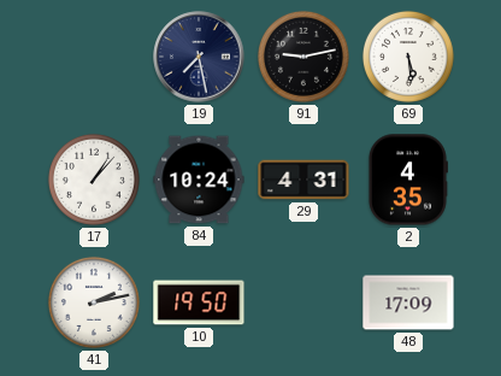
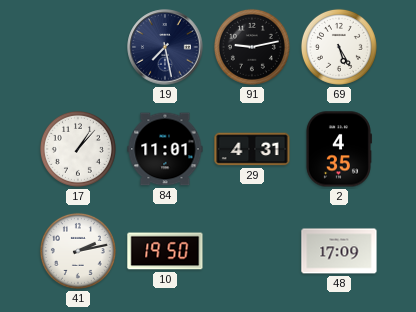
69: 5:29 -> 5:25 (339, 47)
84: 10:24 -> 11:01 (165, 149)
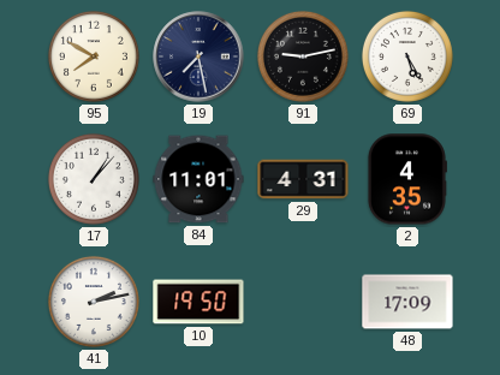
95: none -> 7:50 (94, 56)
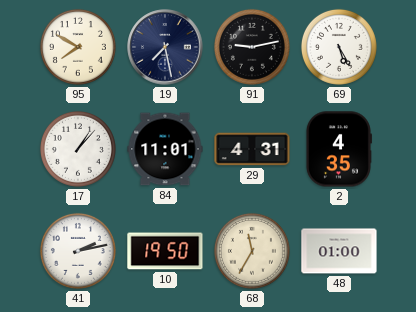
68: none -> 11:35 (252, 251)
48: 17:09 -> 01:00 (339, 251)
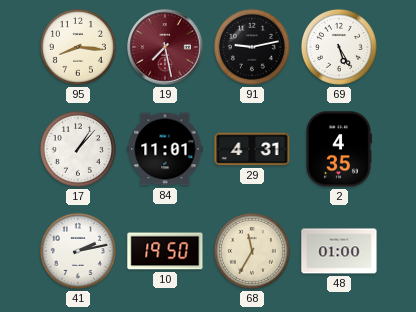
95: 7:50 -> 8:16 (78, 47)
19 dial: navy -> burgundy (165, 47)
